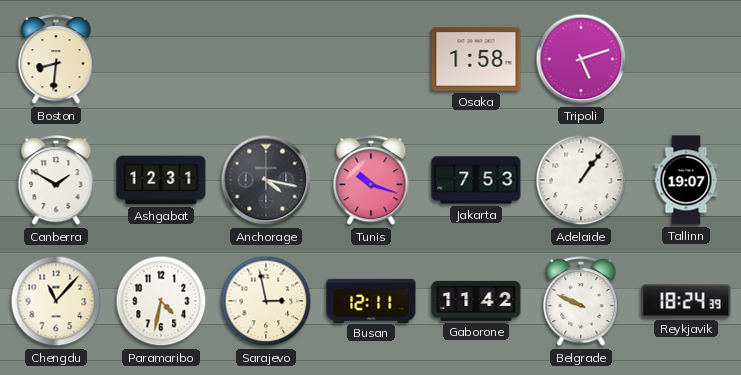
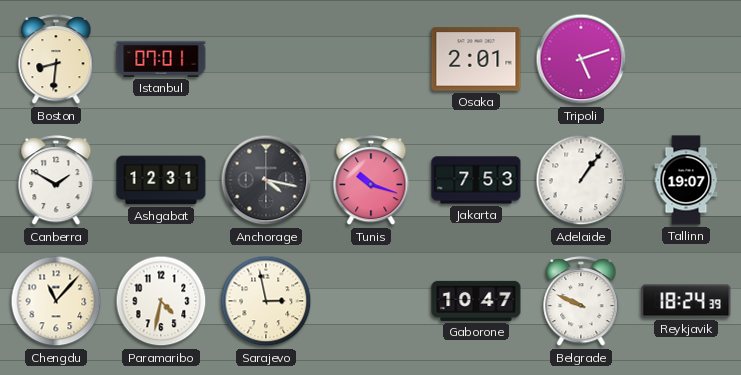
Istanbul: none -> 07:01 (161, 59)
Osaka: 1:58 -> 2:01 (476, 59)
Busan: 12:11 -> none (371, 300)
Gaborone: 11:42 -> 10:47 (476, 301)
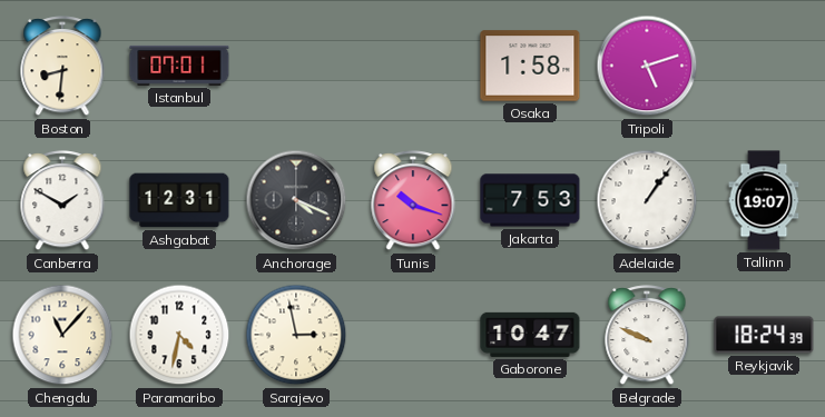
Osaka: 2:01 -> 1:58 (530, 66)
Anchorage: 4:17 -> 4:19 (296, 200)
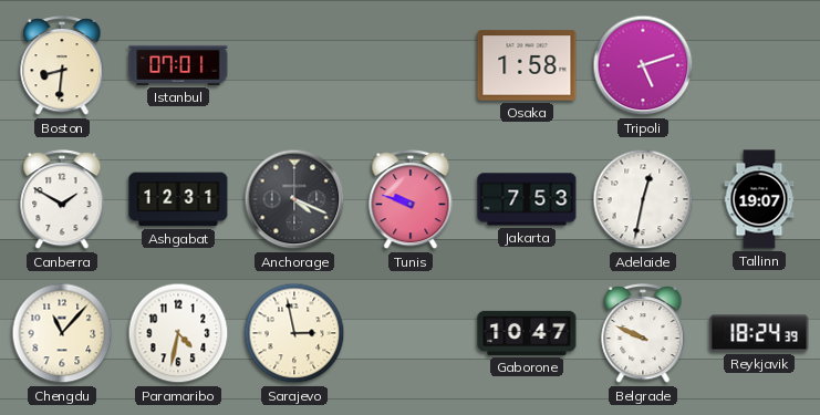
Tunis: 10:18 -> 9:48 (411, 200)
Adelaide: 1:06 -> 12:32 (643, 199)
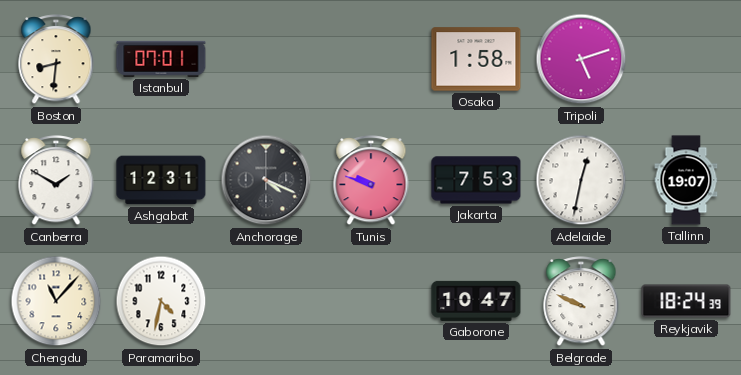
Sarajevo: 2:58 -> none (294, 333)
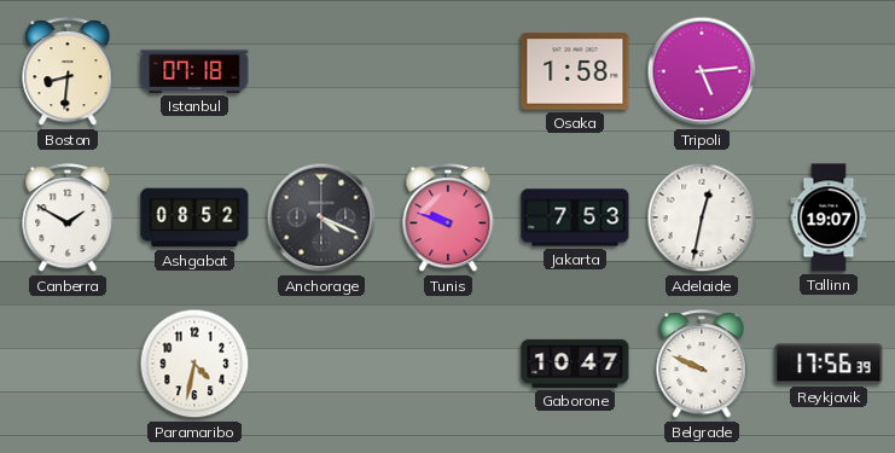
Istanbul: 07:01 -> 07:18 (194, 71)
Tripoli: 5:12 -> 5:14 (702, 71)
Ashgabat: 12:31 -> 08:52 (194, 217)
Chengdu: 11:07 -> none (56, 301)
Reykjavik: 18:24 -> 17:56 (829, 364)
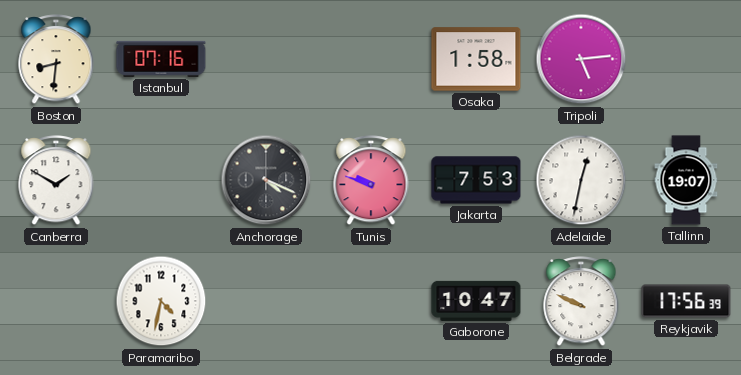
Istanbul: 07:18 -> 07:16 (161, 59)
Ashgabat: 08:52 -> none (194, 217)
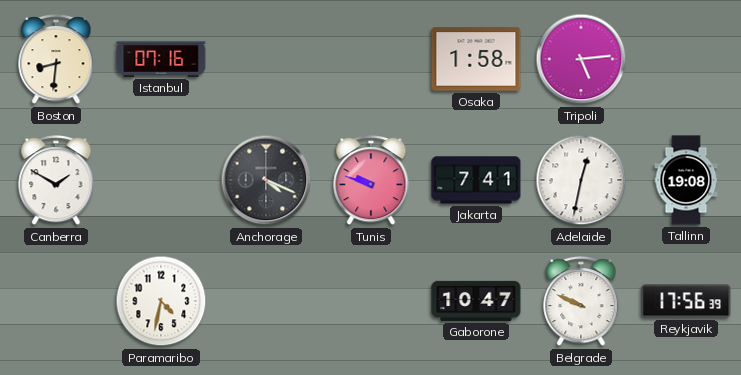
Jakarta: 7:53 -> 7:41 (476, 180)
Tallinn: 19:07 -> 19:08 (686, 180)
